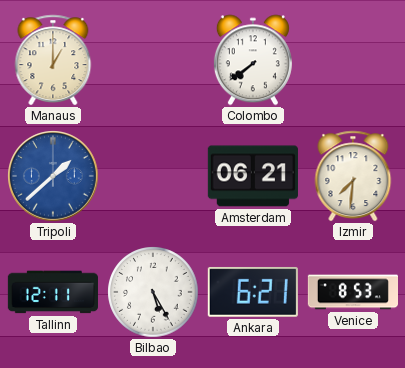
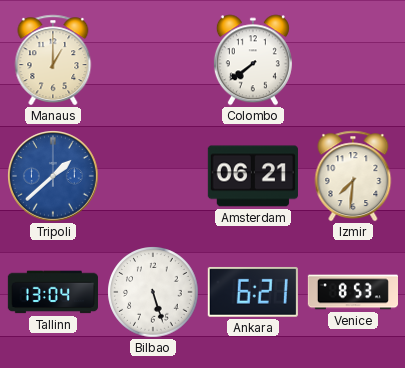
Tallinn: 12:11 -> 13:04 (52, 292)
Bilbao: 5:25 -> 5:27 (153, 292)
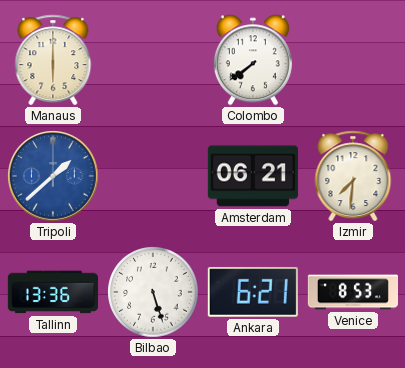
Manaus: 1:00 -> 6:00 (53, 60)
Tallinn: 13:04 -> 13:36 (52, 292)
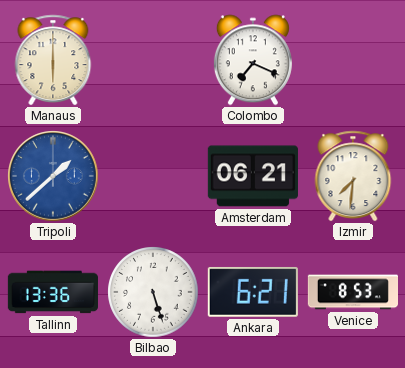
Colombo: 7:39 -> 7:19 (253, 60)
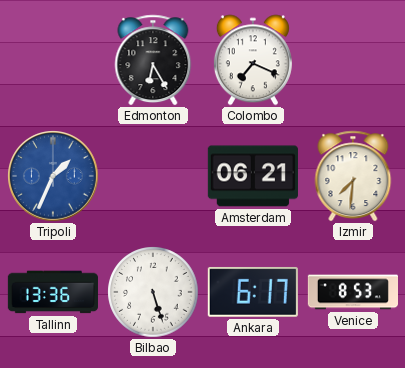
Manaus: 6:00 -> none (53, 60)
Edmonton: none -> 6:25 (153, 60)
Tripoli: 1:38 -> 1:34 (54, 177)
Ankara: 6:21 -> 6:17 (253, 292)
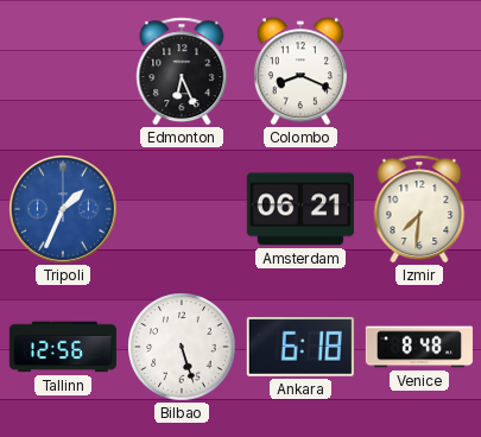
Edmonton: 6:25 -> 6:26 (182, 71)
Colombo: 7:19 -> 8:19 (300, 71)
Tallinn: 13:36 -> 12:56 (62, 347)
Ankara: 6:17 -> 6:18 (300, 347)
Venice: 8:53 -> 8:48 (418, 347)
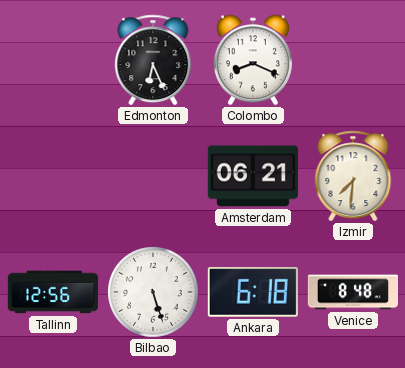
Tripoli: 1:34 -> none (64, 210)
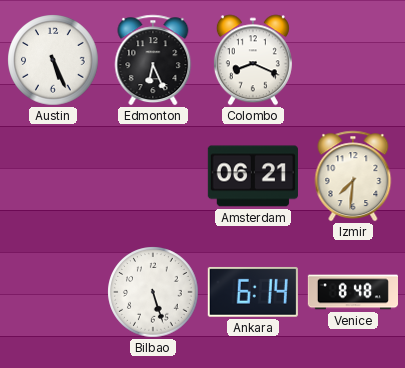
Austin: none -> 5:26 (53, 60)
Tallinn: 12:56 -> none (52, 292)
Ankara: 6:18 -> 6:14 (253, 292)
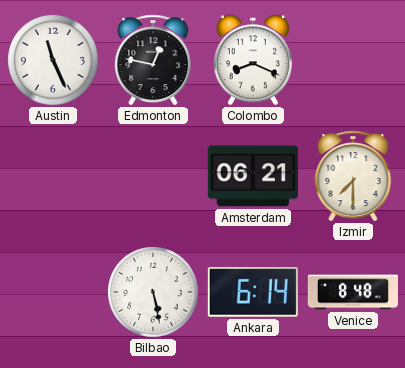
Austin: 5:26 -> 11:26 (53, 60)
Edmonton: 6:26 -> 12:47 (153, 60)
Izmir: 7:31 -> 7:30 (353, 176)
Bilbao: 5:27 -> 5:28 (153, 292)
